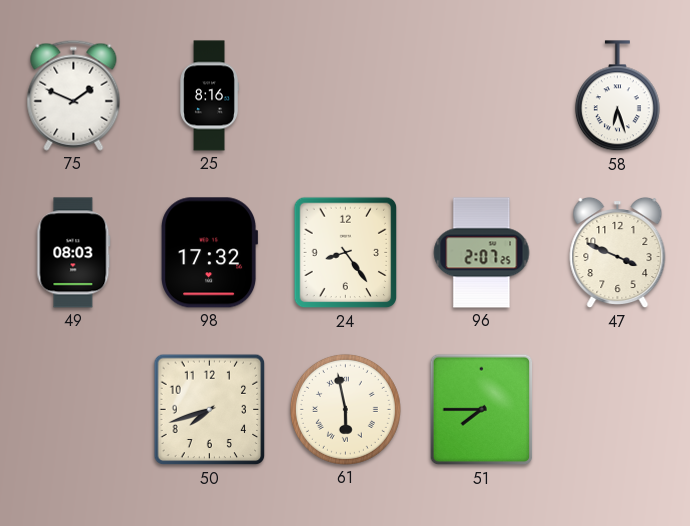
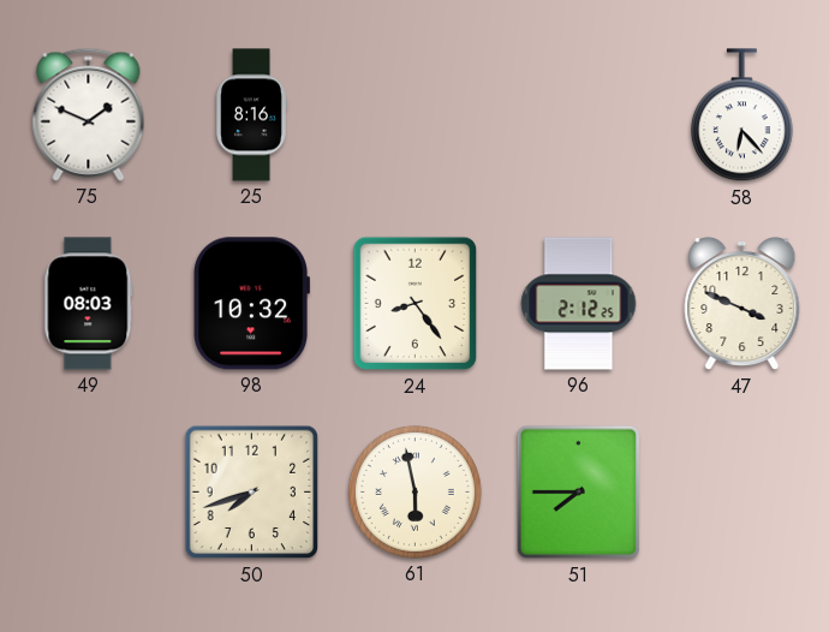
58: 6:27 -> 6:23 (741, 115)
98: 17:32 -> 10:32 (252, 304)
96: 2:07 -> 2:12 (579, 304)
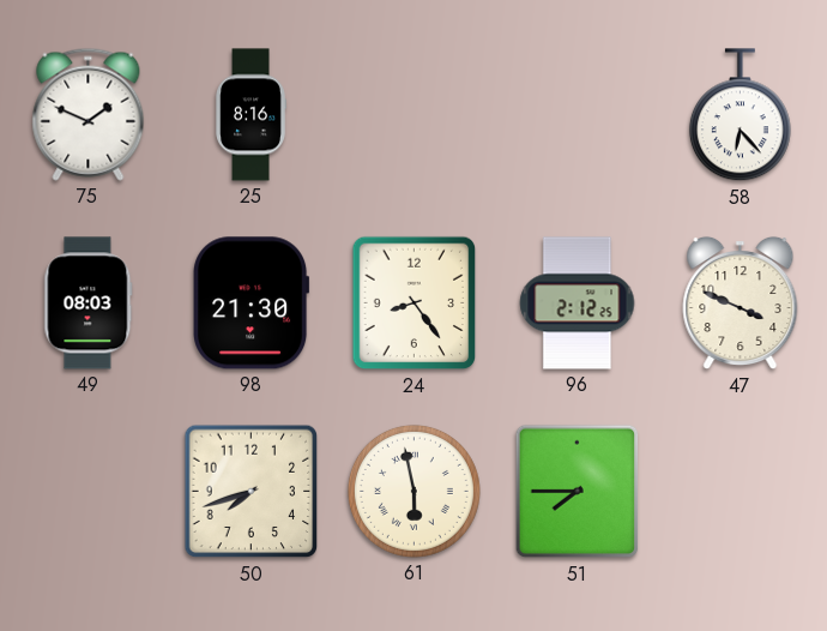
98: 10:32 -> 21:30 (252, 304)
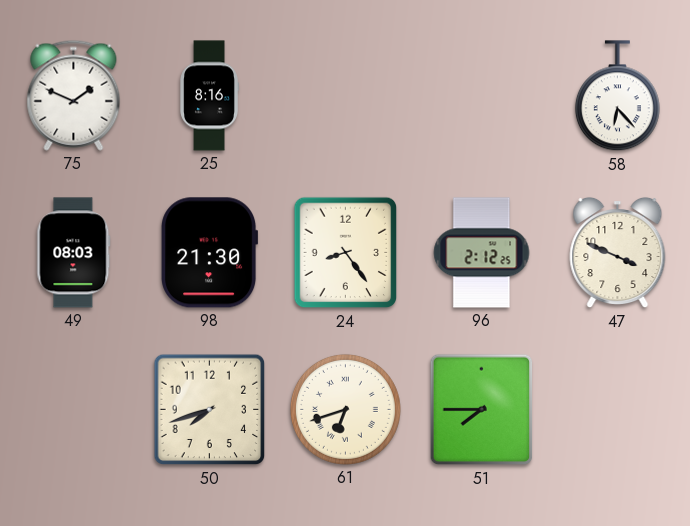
61: 5:58 -> 6:42 (345, 409)
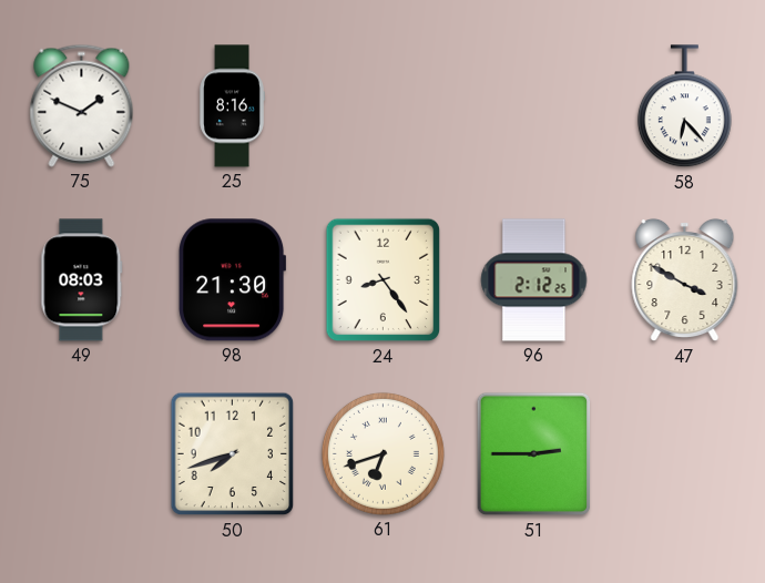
47: 3:49 -> 3:50 (685, 280)
51: 7:45 -> 2:45 (534, 454)
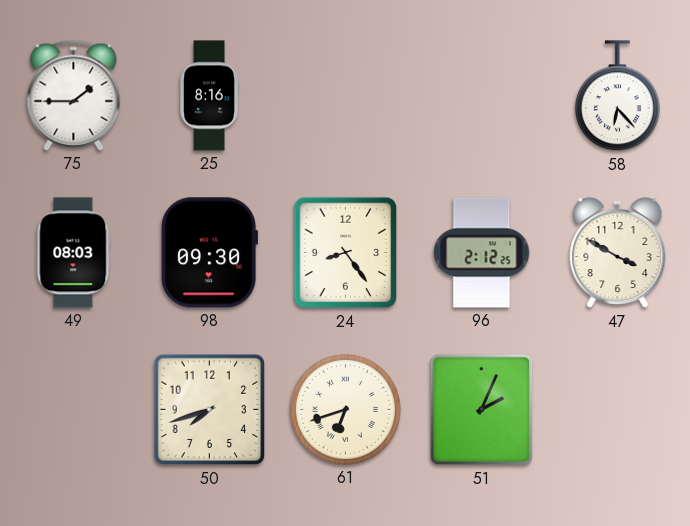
75: 1:49 -> 1:45 (74, 95)
98: 21:30 -> 09:30 (210, 253)
51: 2:45 -> 2:04 (482, 410)
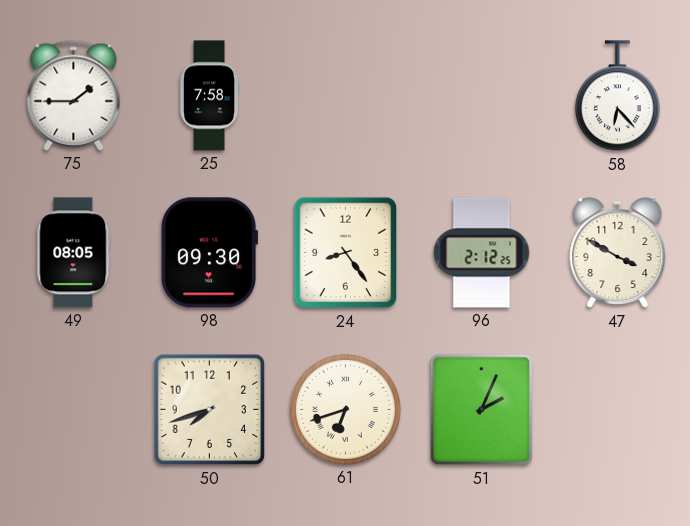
25: 8:16 -> 7:58 (209, 96)
49: 08:03 -> 08:05 (74, 253)
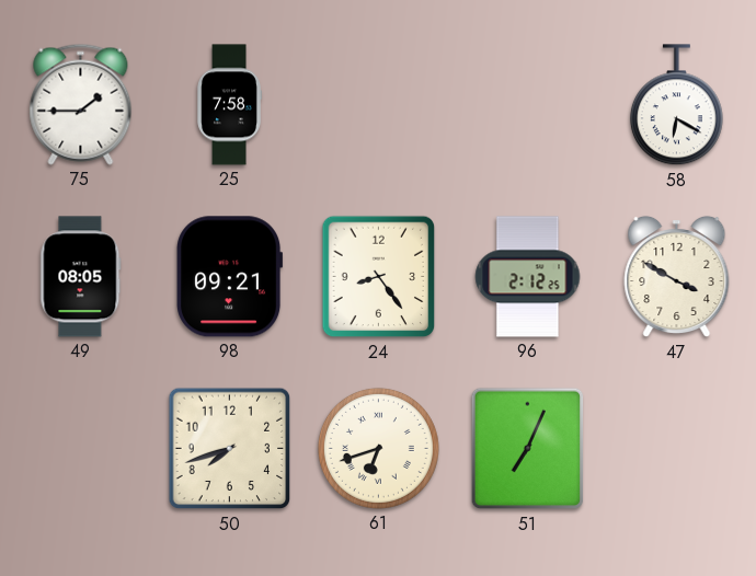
58: 6:23 -> 6:20 (676, 105)
98: 09:30 -> 09:21 (230, 277)
51: 2:04 -> 7:04 (528, 449)
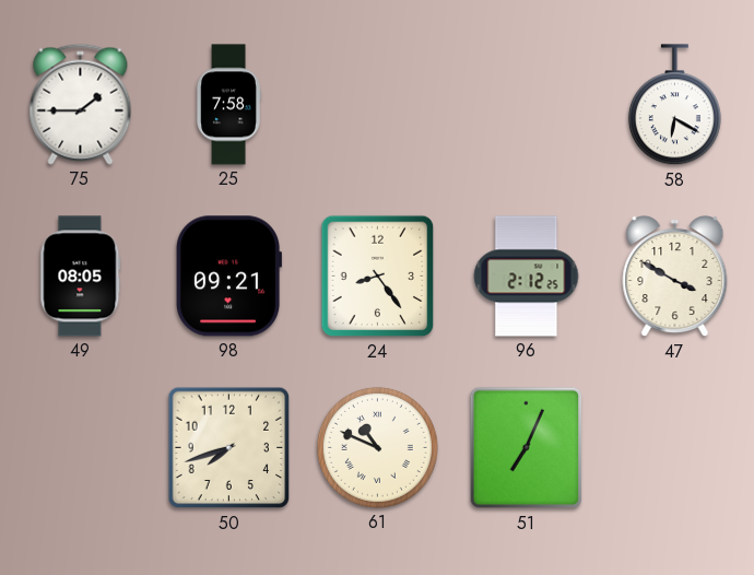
61: 6:42 -> 10:49 (377, 447)
